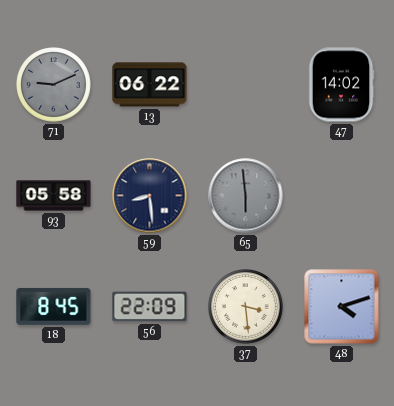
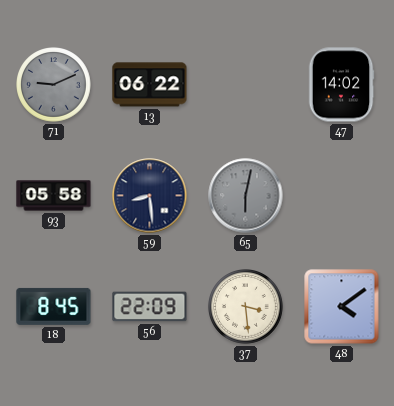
65: 5:59 -> 6:02 (246, 196)
48: 4:12 -> 4:09 (342, 307)
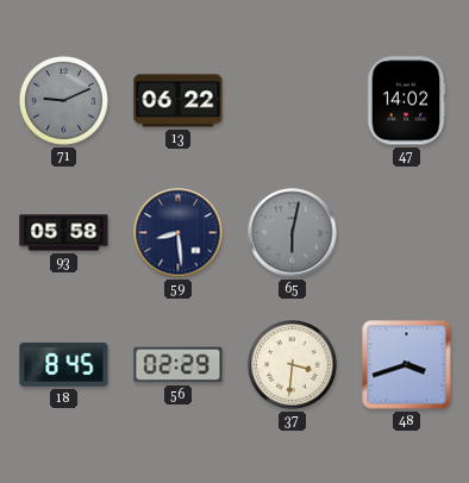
56: 22:09 -> 02:29 (179, 365)
37: 3:29 -> 3:31 (293, 365)
48: 4:09 -> 3:42 (407, 365)
